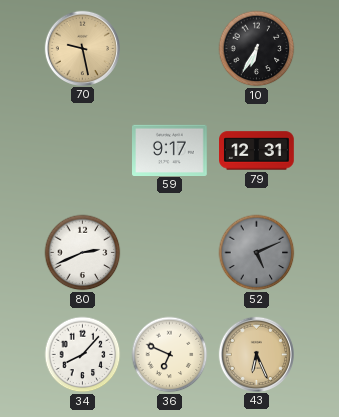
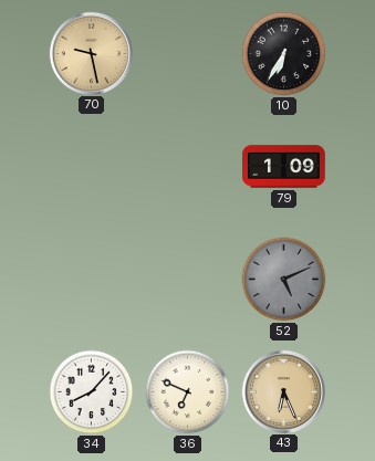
59: 9:17 -> none (170, 150)
79: 12:31 -> 1:09 (284, 167)
80: 2:41 -> none (83, 253)
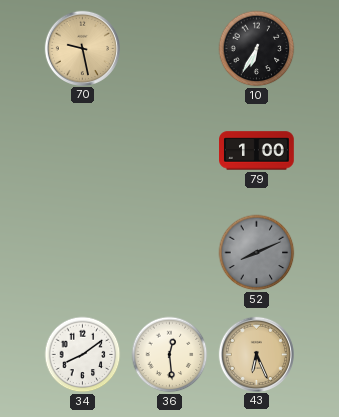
79: 1:09 -> 1:00 (257, 151)
52: 5:11 -> 8:11 (257, 253)
34: 8:07 -> 8:09 (83, 355)
36: 6:49 -> 12:29 (170, 355)
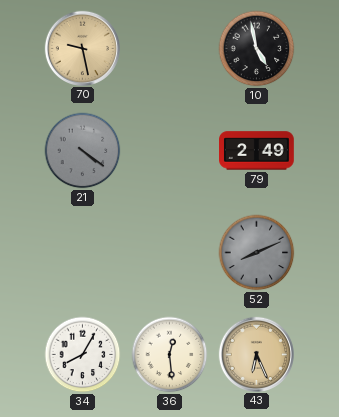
10: 6:35 -> 4:58 (257, 49)
21: none -> 4:21 (83, 151)
79: 1:00 -> 2:49 (257, 151)
34: 8:09 -> 8:05 (83, 355)
